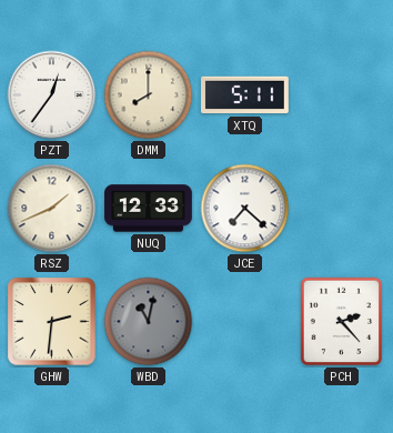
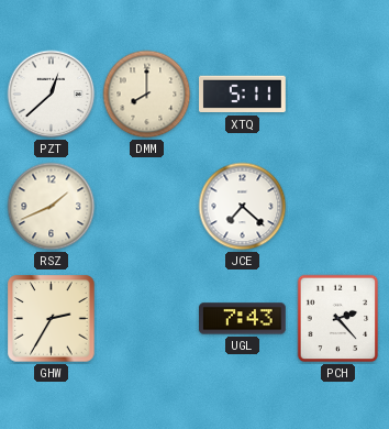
PZT: 12:36 -> 12:38 (52, 95)
NUQ: 12:33 -> none (149, 209)
GHW: 2:31 -> 2:35 (52, 319)
WBD: 11:02 -> none (149, 322)
UGL: none -> 7:43 (243, 319)
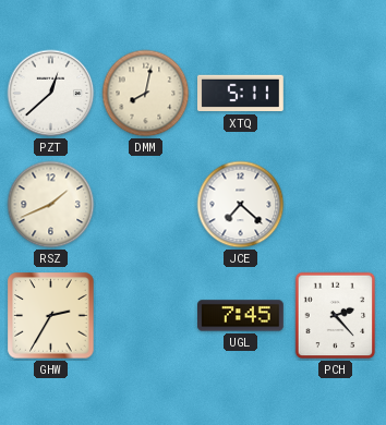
DMM: 8:00 -> 8:02 (146, 94)
UGL: 7:43 -> 7:45 (241, 316)
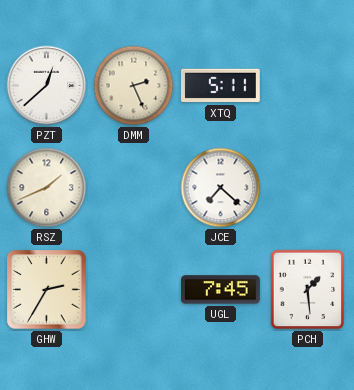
DMM: 8:02 -> 2:26 (134, 86)
PCH: 2:23 -> 1:29 (308, 290)
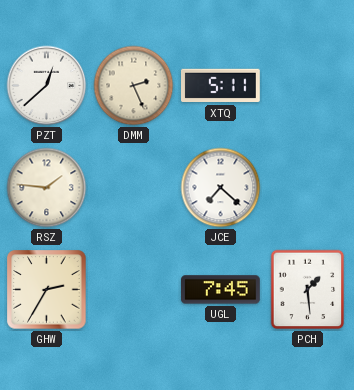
RSZ: 1:41 -> 1:46 (47, 188)
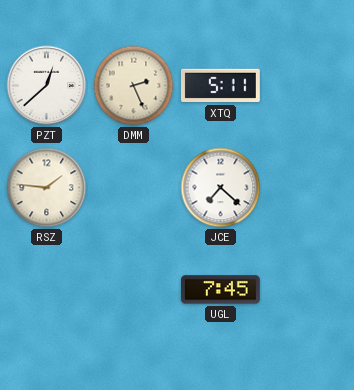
GHW: 2:35 -> none (47, 290)
PCH: 1:29 -> none (308, 290)
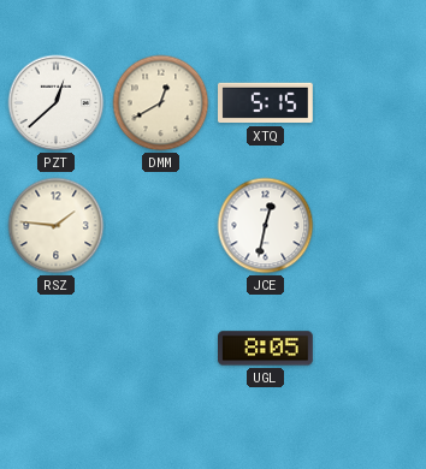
DMM: 2:26 -> 12:40 (161, 103)
XTQ: 5:11 -> 5:15 (266, 103)
JCE: 7:22 -> 12:32 (266, 226)
UGL: 7:45 -> 8:05 (266, 349)
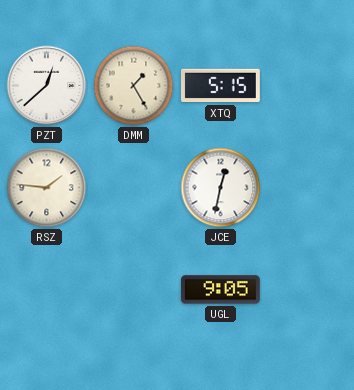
DMM: 12:40 -> 1:25 (134, 86)
UGL: 8:05 -> 9:05 (221, 290)
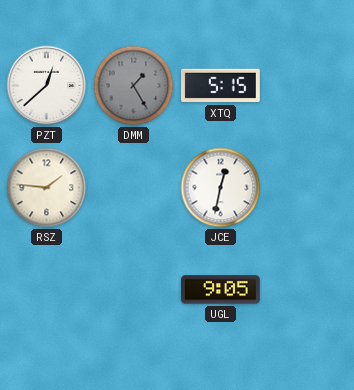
DMM dial: cream -> grey (134, 86)
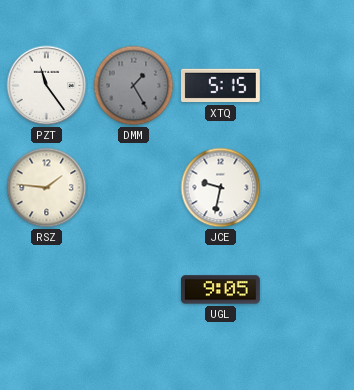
PZT: 12:38 -> 11:24 (47, 86)
JCE: 12:32 -> 9:32 (221, 188)
